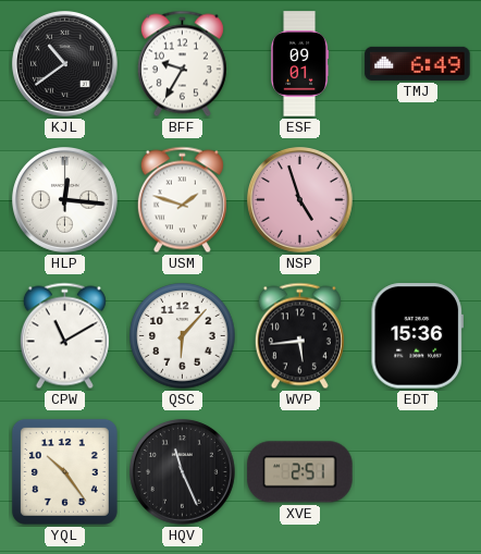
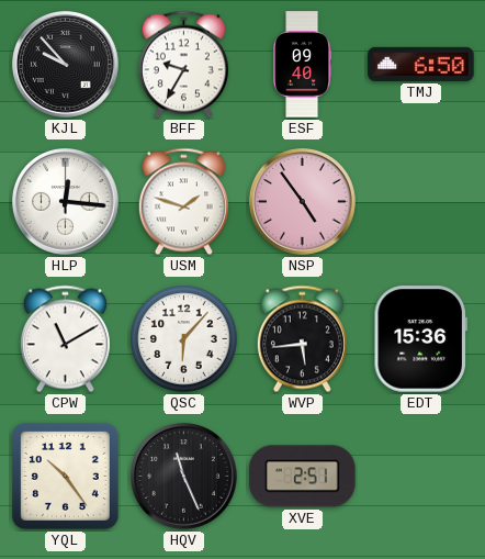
KJL: 10:39 -> 9:53 (66, 65)
ESF: 09:01 -> 09:40 (303, 65)
TMJ: 6:49 -> 6:50 (421, 64)
NSP: 4:57 -> 4:54 (303, 202)
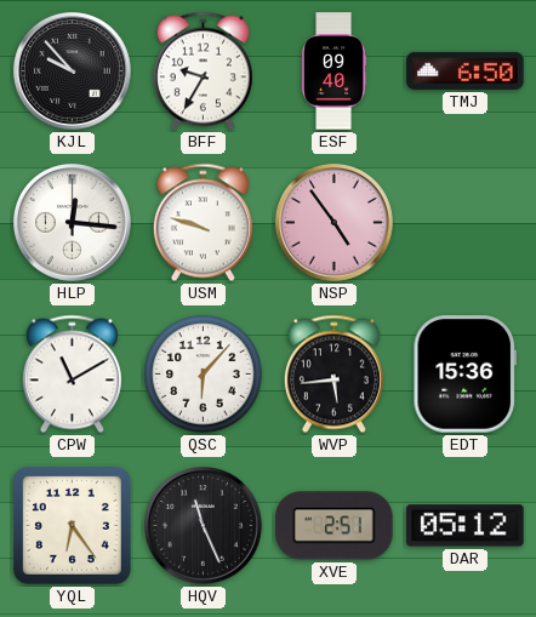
USM: 1:48 -> 9:48 (203, 223)
YQL: 10:24 -> 6:24 (72, 525)
DAR: none -> 05:12 (466, 526)
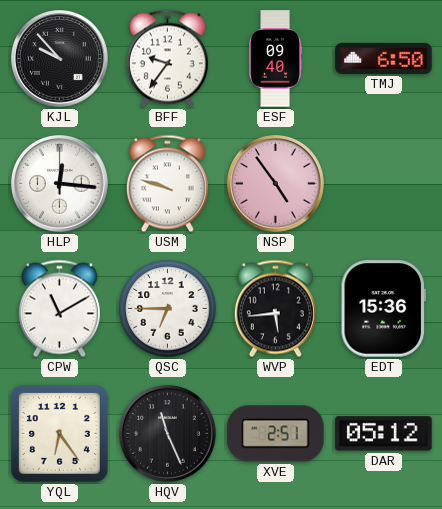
BFF: 9:35 -> 9:36 (167, 59)
QSC: 6:07 -> 6:45 (168, 309)
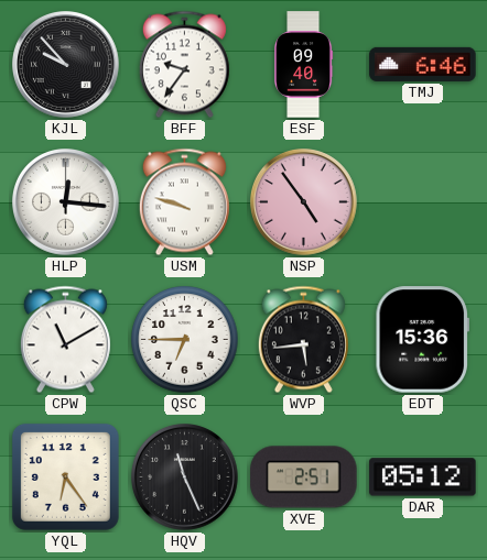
TMJ: 6:50 -> 6:46 (423, 64)
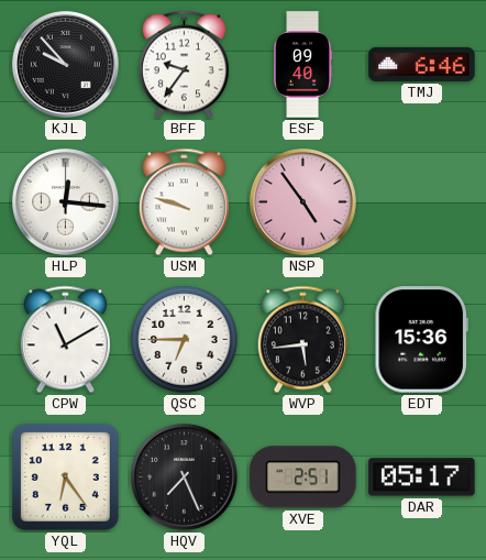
HQV: 11:26 -> 7:26 (185, 477)
DAR: 05:12 -> 05:17 (422, 477)
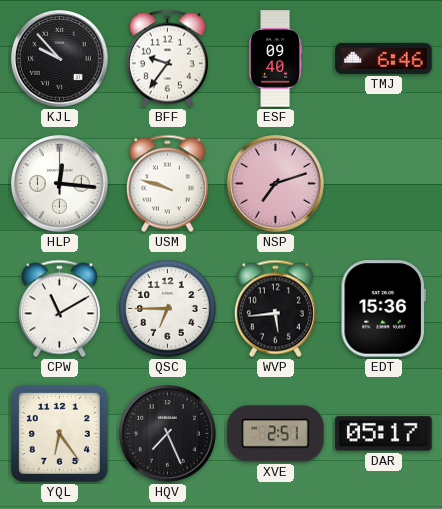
NSP: 4:54 -> 7:12 (276, 184)
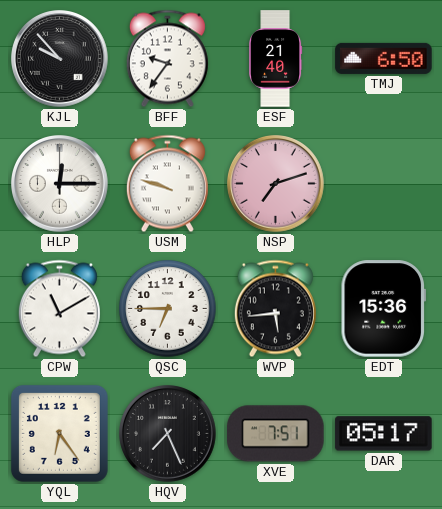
ESF: 09:40 -> 21:40 (276, 59)
TMJ: 6:46 -> 6:50 (384, 58)
HLP: 12:16 -> 12:15 (60, 184)
XVE: 2:51 -> 7:51 (276, 434)
